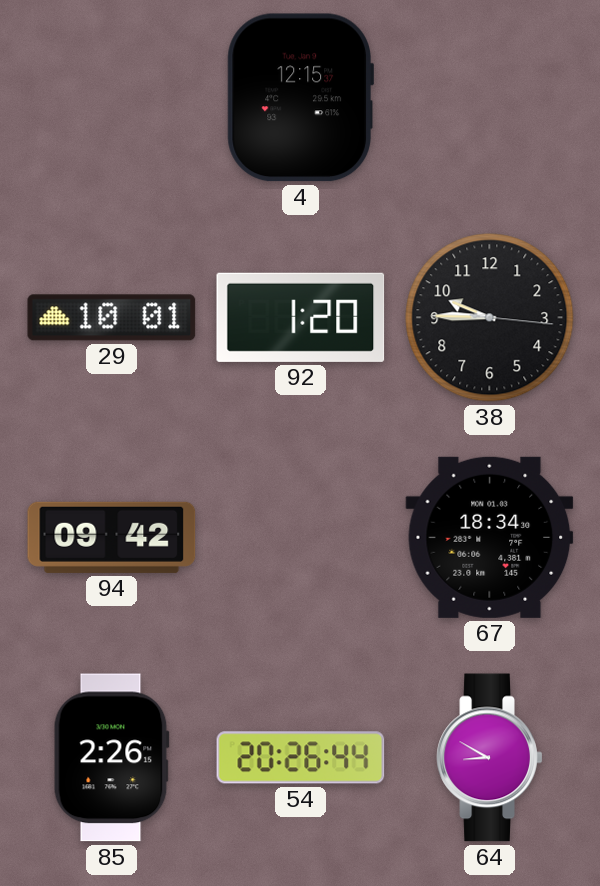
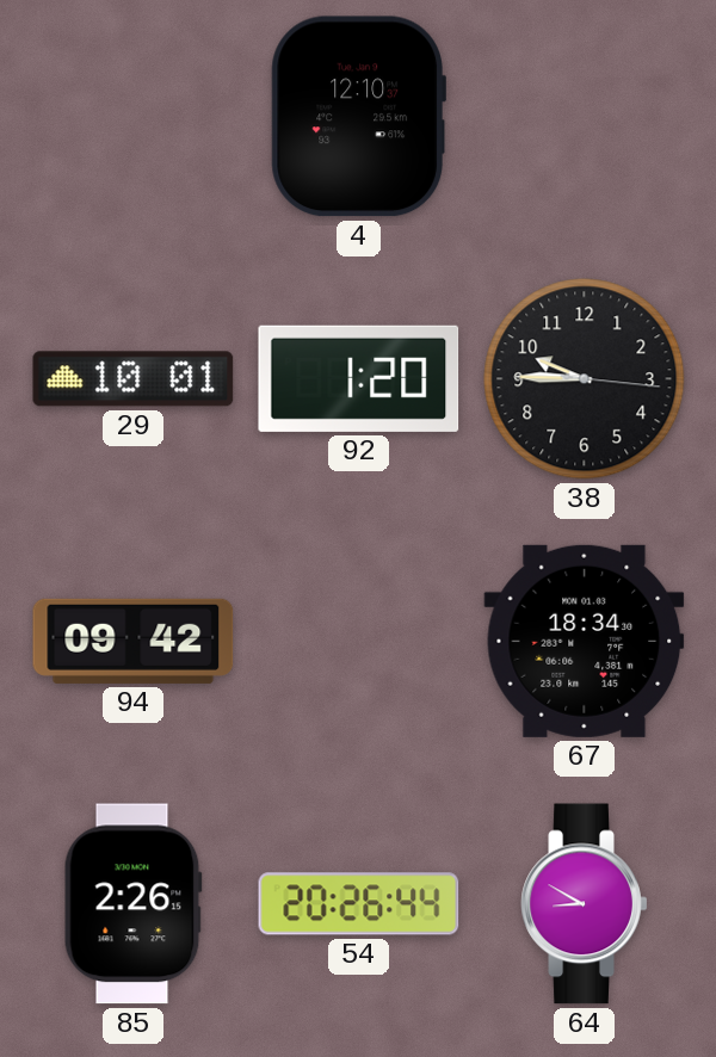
4: 12:15 -> 12:10 (358, 117)
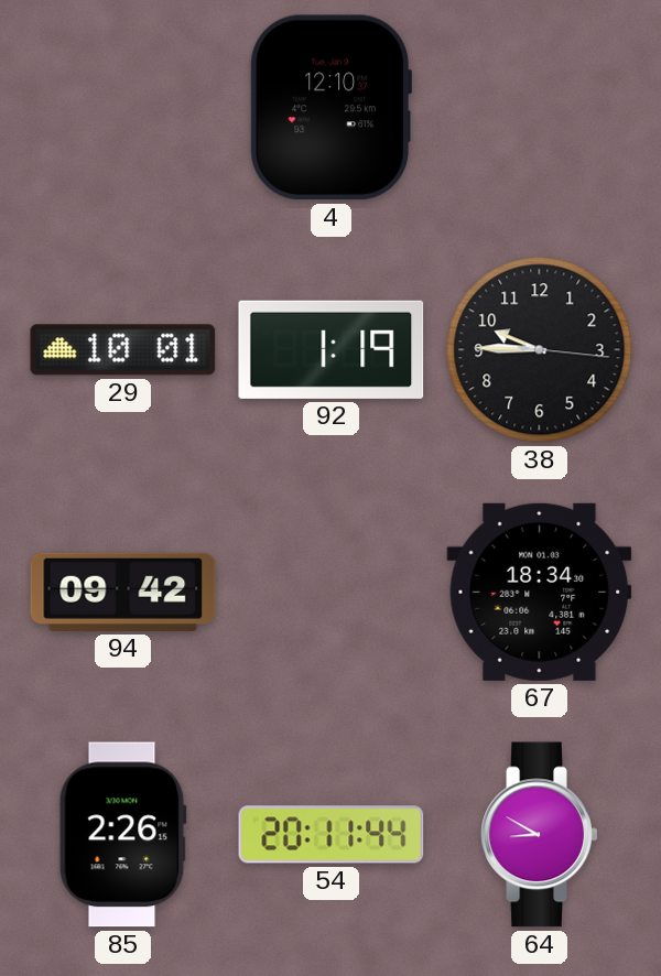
92: 1:20 -> 1:19 (332, 349)
54: 20:26 -> 20:11 (332, 835)
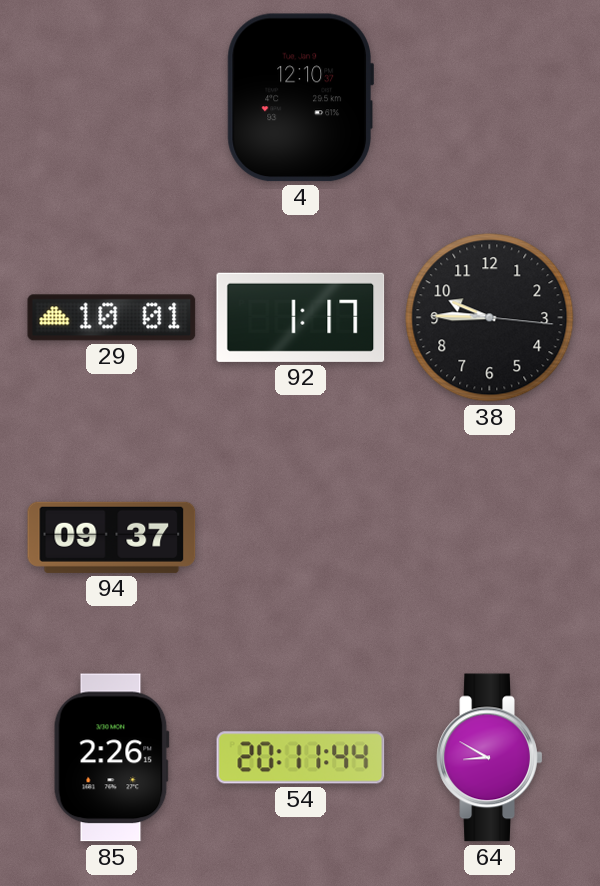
92: 1:19 -> 1:17 (301, 317)
94: 09:42 -> 09:37 (112, 537)
67: 18:34 -> none (540, 592)
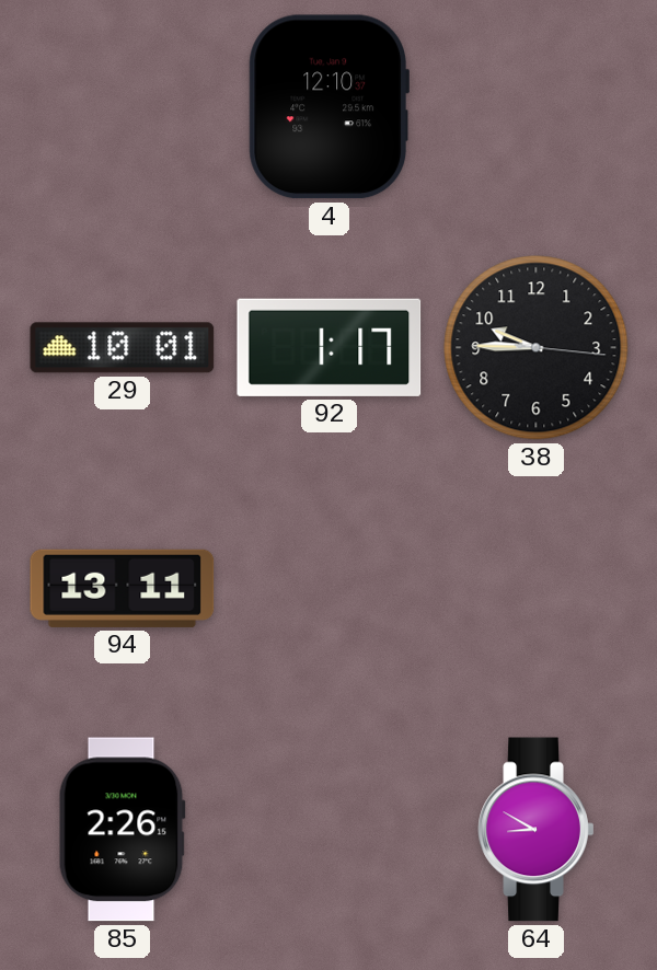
94: 09:37 -> 13:11 (123, 588)
54: 20:11 -> none (301, 758)
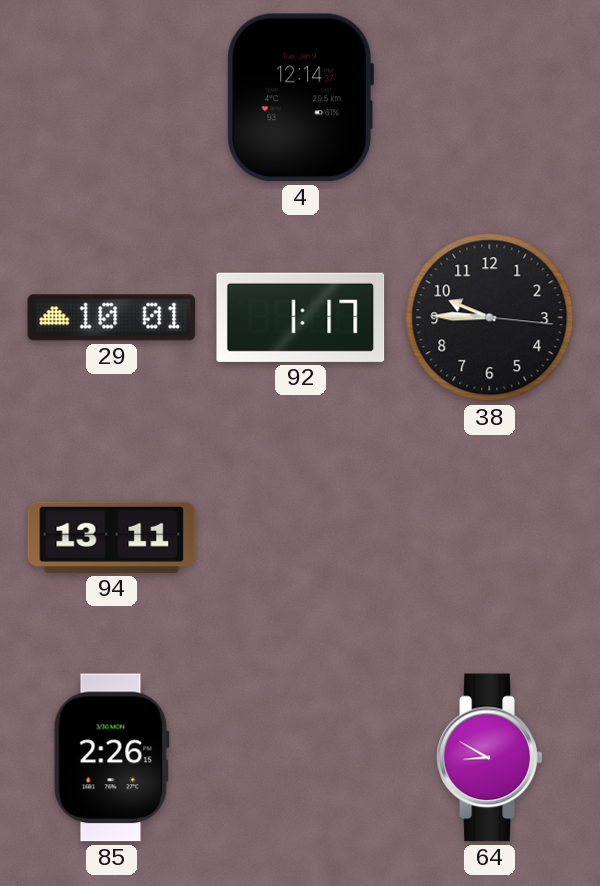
4: 12:10 -> 12:14 (300, 98)
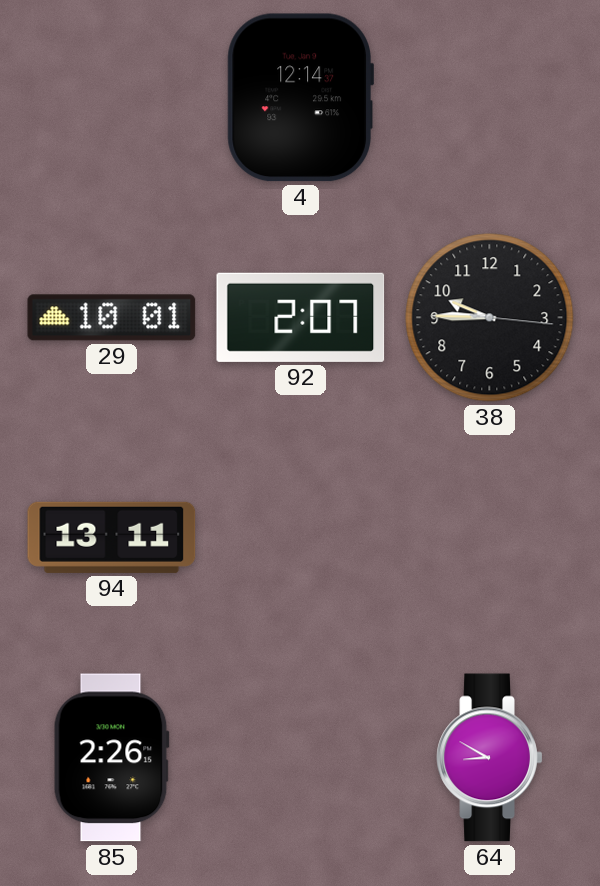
92: 1:17 -> 2:07 (301, 317)
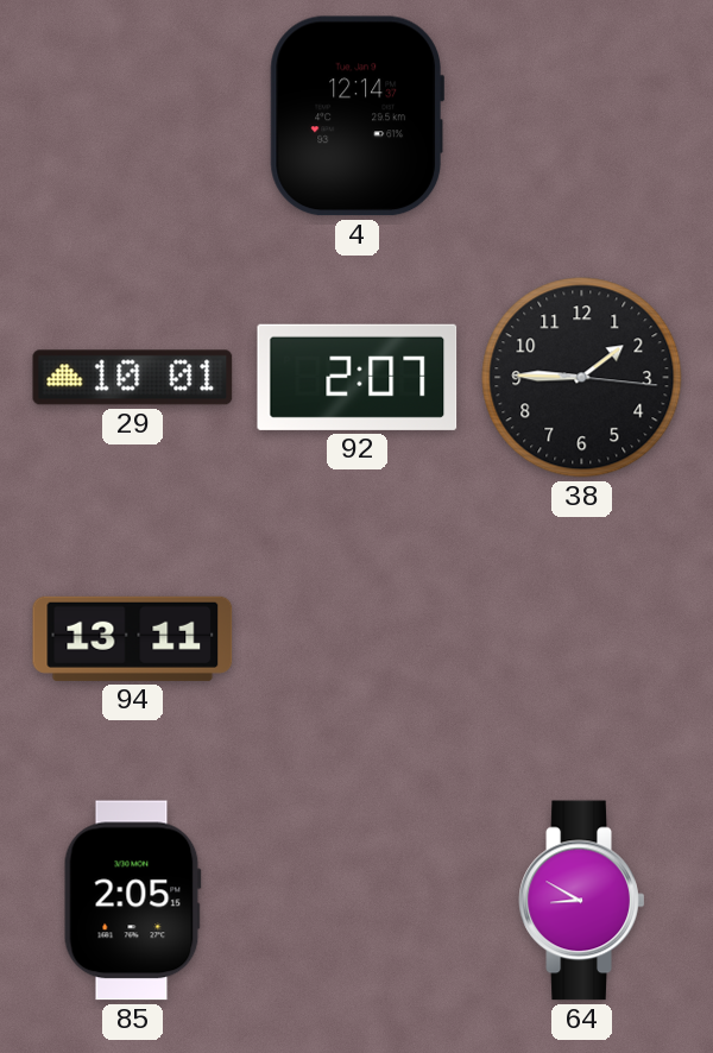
38: 9:45 -> 1:45 (582, 378)
85: 2:26 -> 2:05 (132, 901)
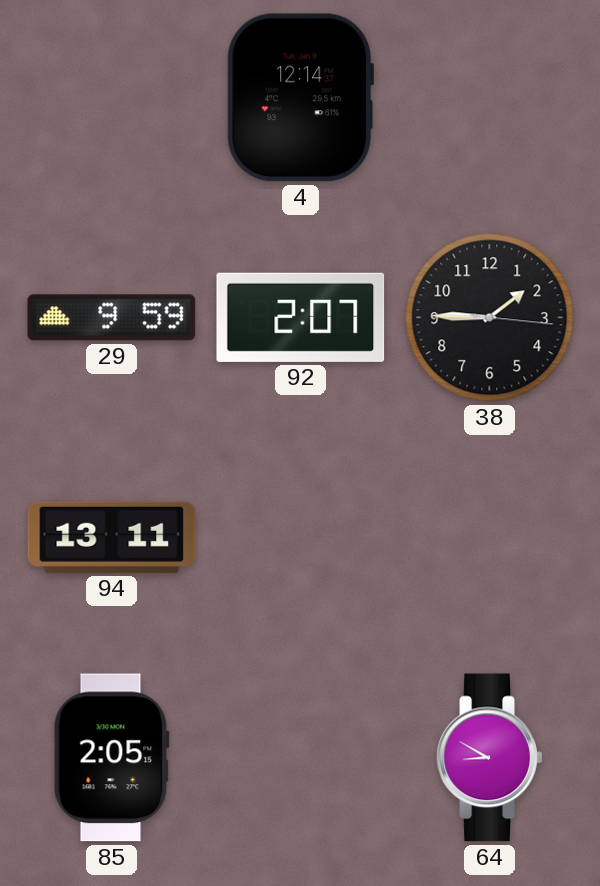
29: 10:01 -> 9:59 (112, 318)
